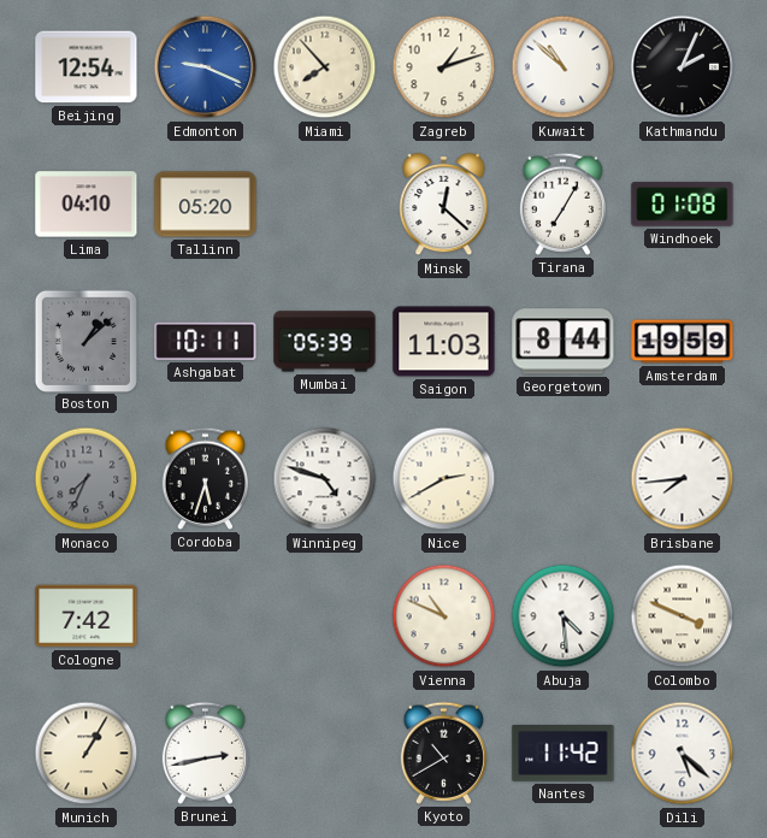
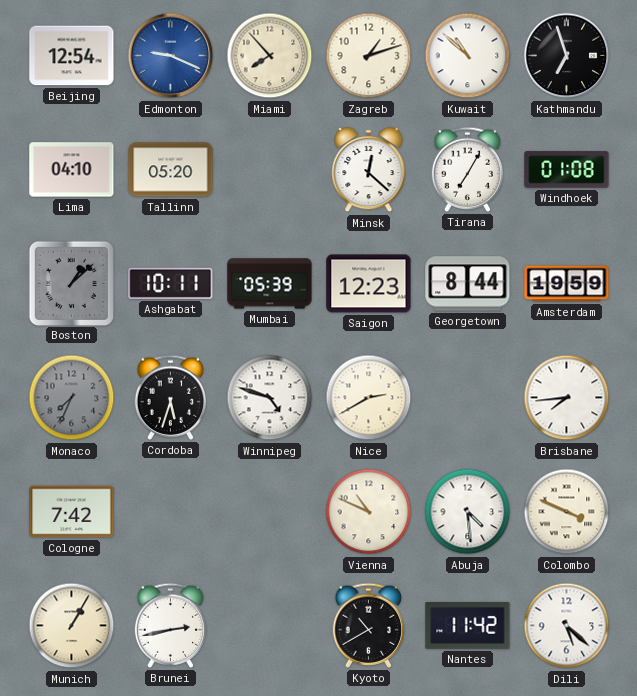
Kathmandu: 2:04 -> 6:57 (567, 56)
Saigon: 11:03 -> 12:23 (369, 284)
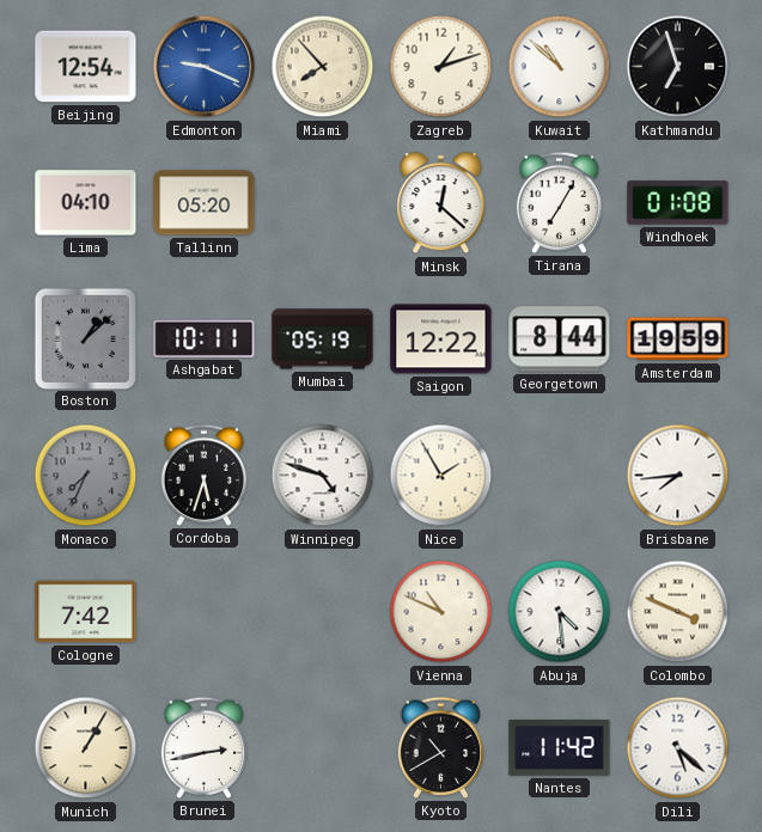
Mumbai: 05:39 -> 05:19 (323, 339)
Saigon: 12:23 -> 12:22 (441, 339)
Nice: 2:40 -> 1:55 (441, 476)
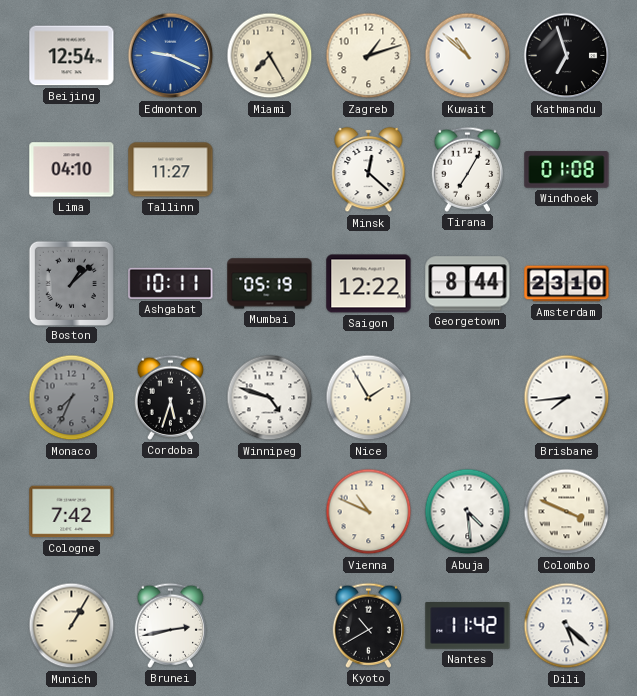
Miami: 7:53 -> 7:25 (270, 56)
Tallinn: 05:20 -> 11:27 (171, 170)
Amsterdam: 19:59 -> 23:10 (567, 284)
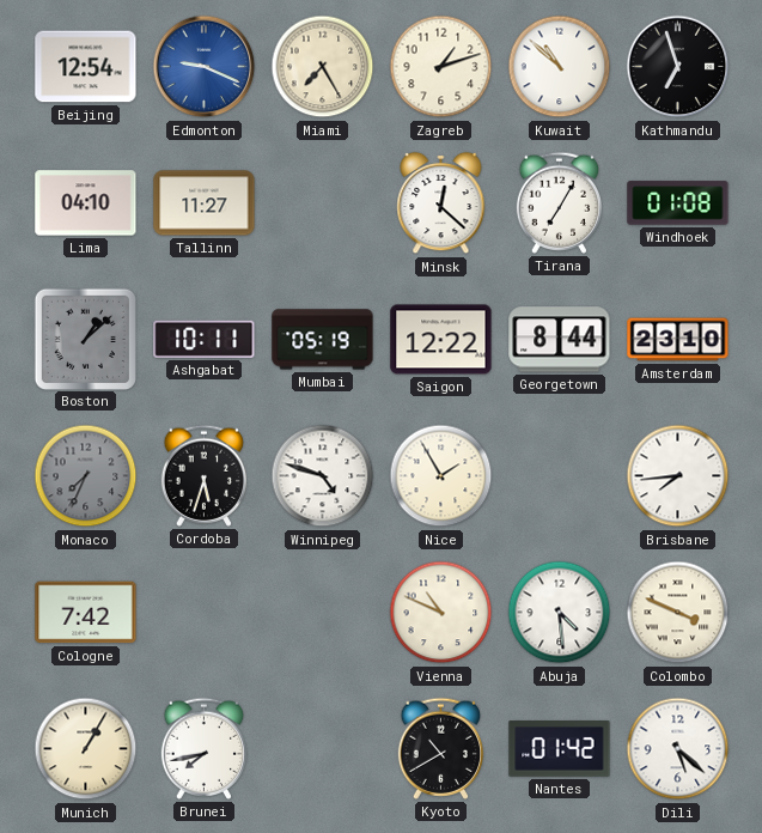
Brunei: 2:43 -> 7:43 (205, 748)
Nantes: 11:42 -> 01:42 (560, 749)
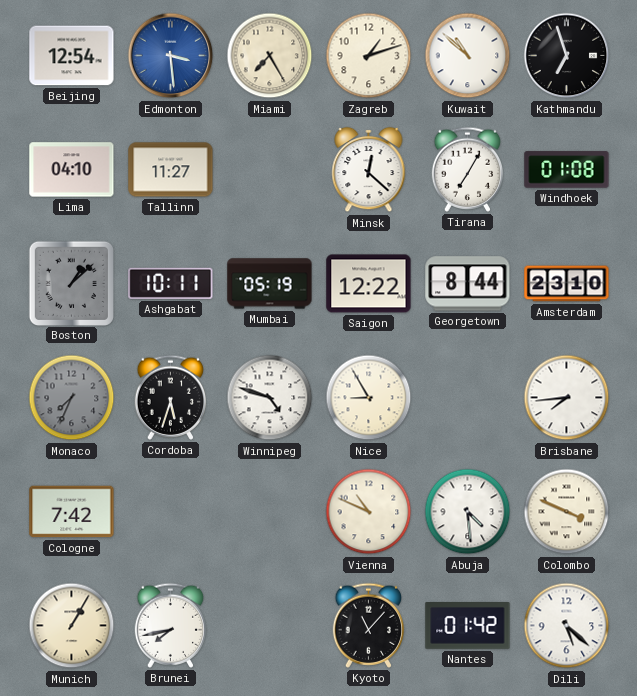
Edmonton: 9:19 -> 3:29 (171, 56)
Nice: 1:55 -> 8:55 (369, 398)
Kyoto: 10:40 -> 11:07 (369, 625)
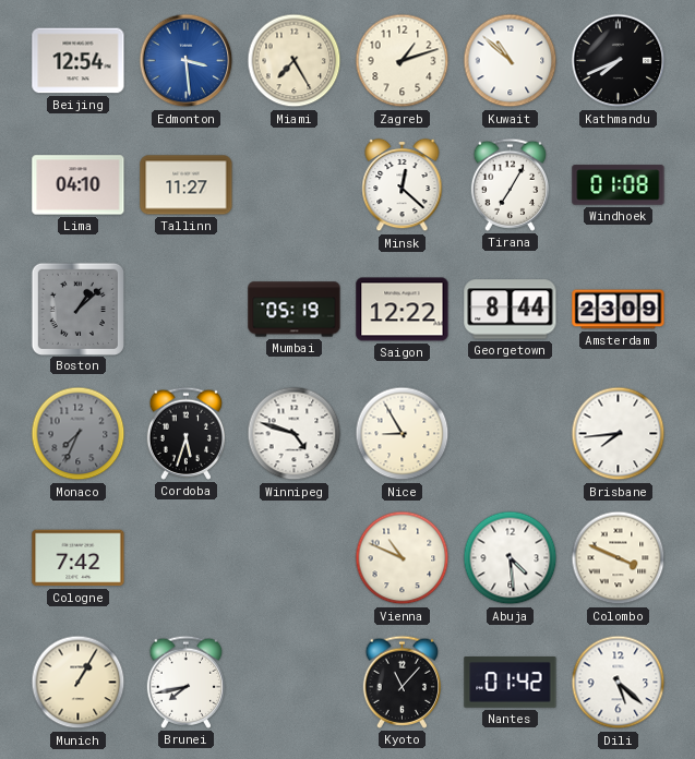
Kathmandu: 6:57 -> 7:41 (619, 61)
Ashgabat: 10:11 -> none (171, 283)
Amsterdam: 23:10 -> 23:09 (619, 310)
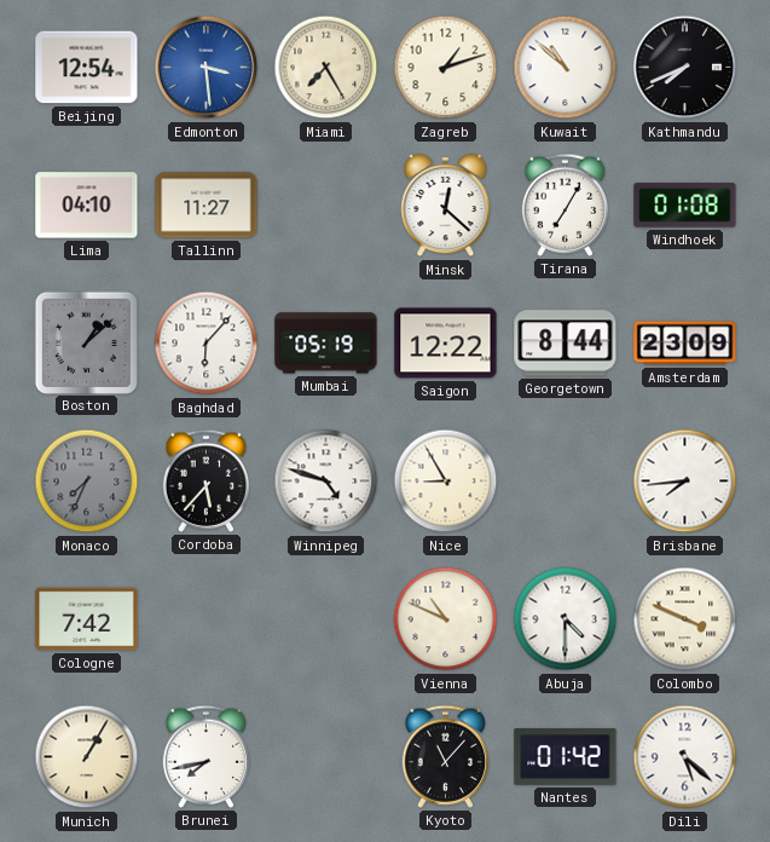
Baghdad: none -> 6:07 (207, 344)
Cordoba: 5:33 -> 5:37 (207, 480)
Abuja: 4:29 -> 4:30 (566, 619)
